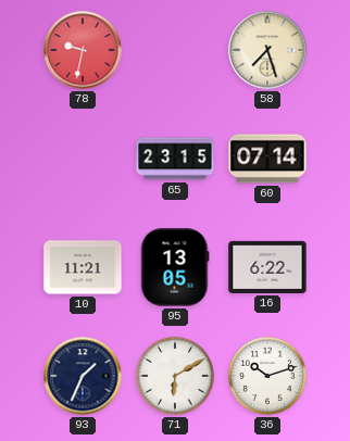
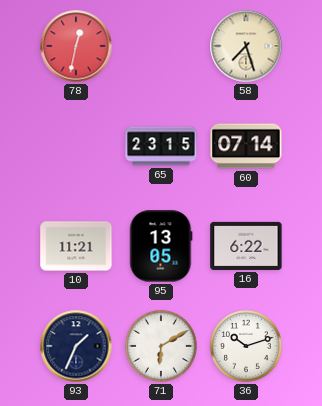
78: 9:32 -> 12:32 (76, 46)
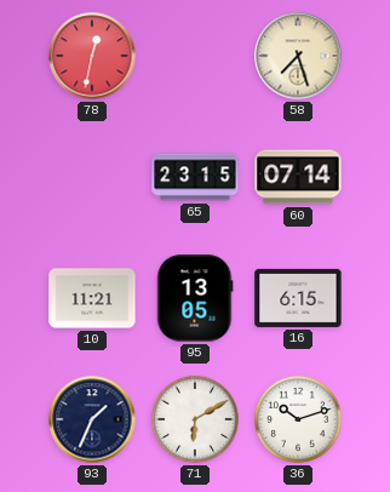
16: 6:22 -> 6:15 (298, 298)
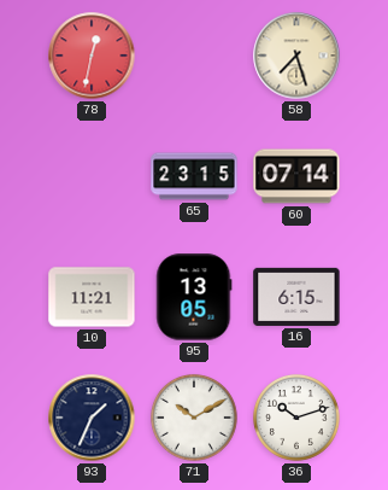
71: 6:10 -> 10:10 (194, 418)
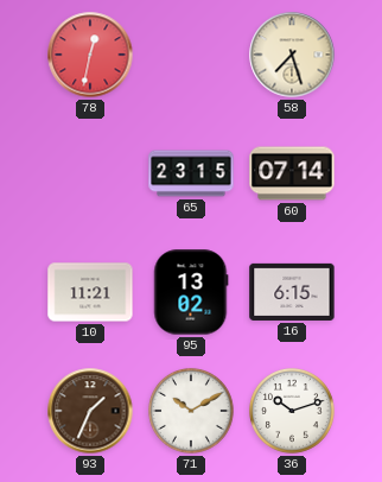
95: 13:05 -> 13:02 (191, 292)
93 dial: navy -> brown (90, 411)
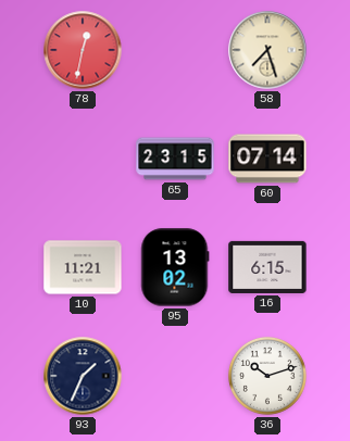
93 dial: brown -> navy (83, 376)
71: 10:10 -> none (191, 411)
